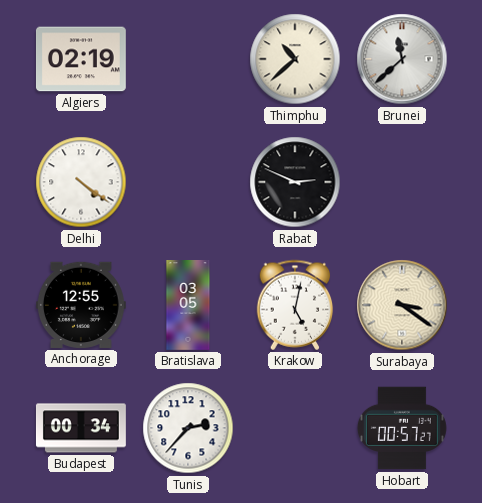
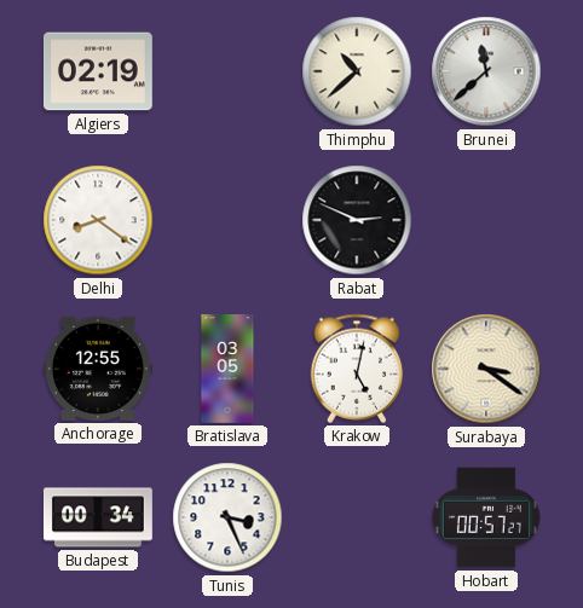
Delhi: 4:21 -> 8:21 (98, 220)
Tunis: 2:37 -> 3:26 (227, 517)
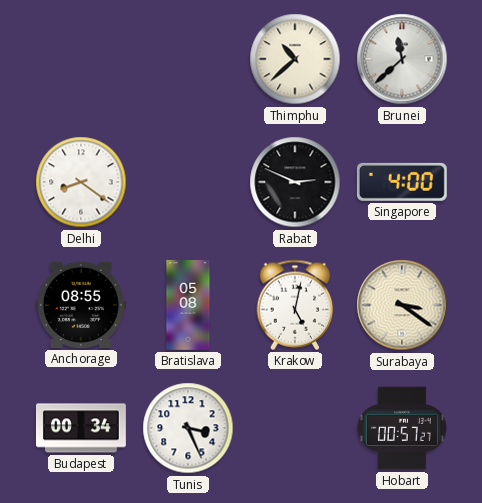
Algiers: 02:19 -> none (98, 71)
Singapore: none -> 4:00 (402, 182)
Anchorage: 12:55 -> 08:55 (81, 305)
Bratislava: 03:05 -> 05:08 (188, 306)
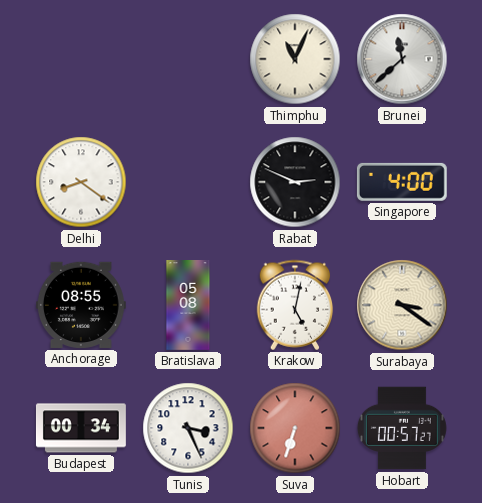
Thimphu: 10:38 -> 11:04 (295, 59)
Suva: none -> 6:33 (295, 428)
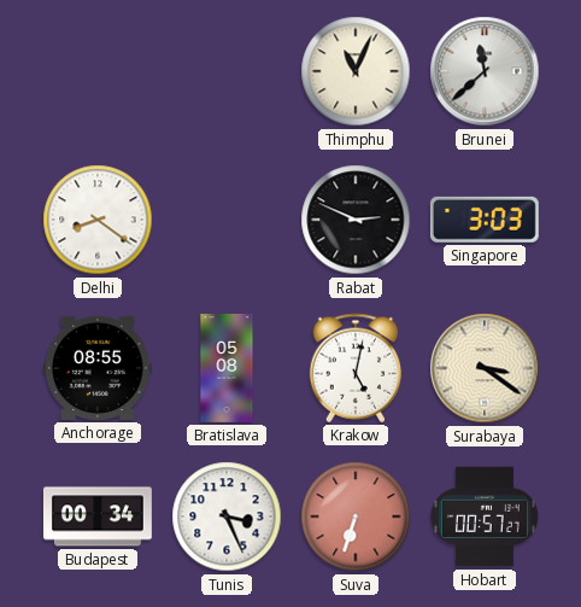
Singapore: 4:00 -> 3:03 (485, 220)
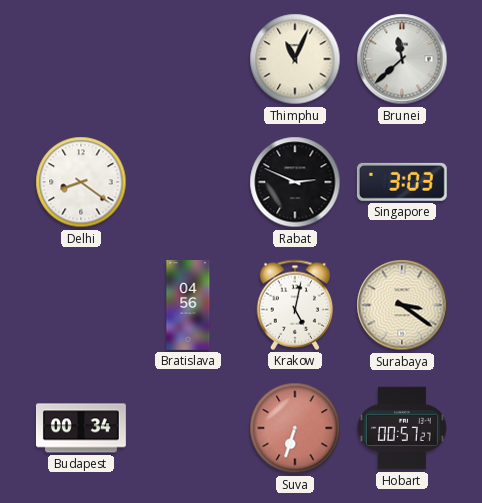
Anchorage: 08:55 -> none (98, 368)
Bratislava: 05:08 -> 04:56 (188, 306)
Tunis: 3:26 -> none (227, 516)
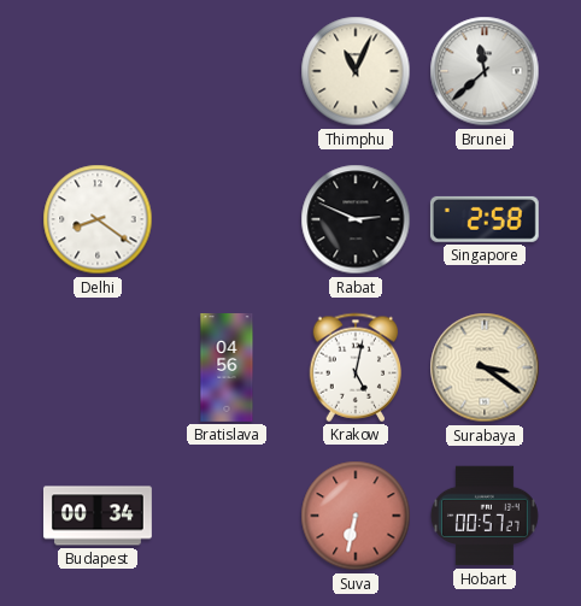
Singapore: 3:03 -> 2:58 (485, 219)
Suva: 6:33 -> 6:32 (356, 516)
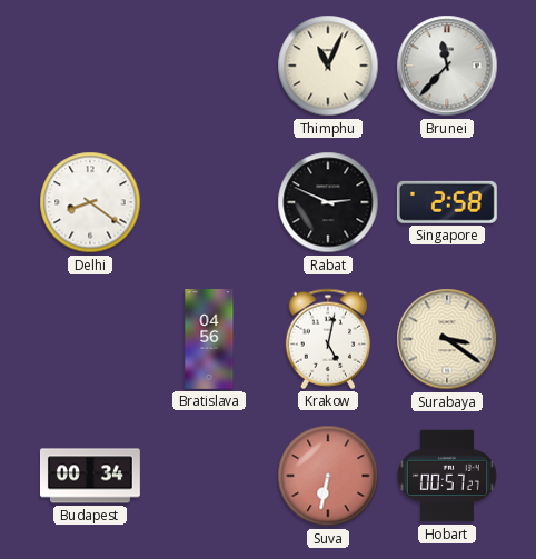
Brunei: 11:38 -> 11:37 (447, 66)
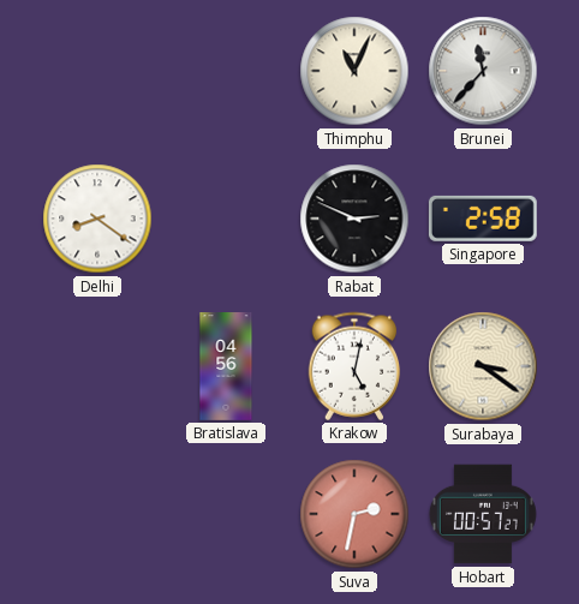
Budapest: 00:34 -> none (90, 476)
Suva: 6:32 -> 2:32 (354, 514)
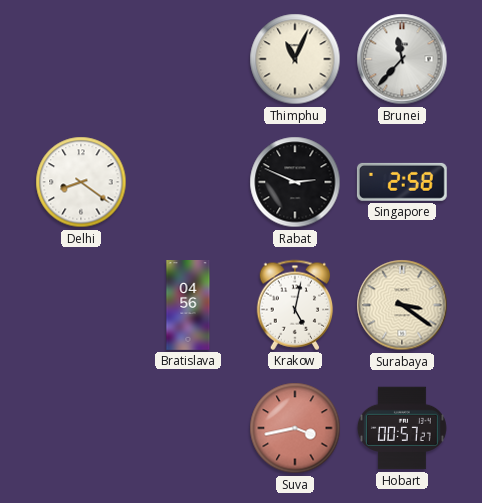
Suva: 2:32 -> 3:43 (295, 428)
